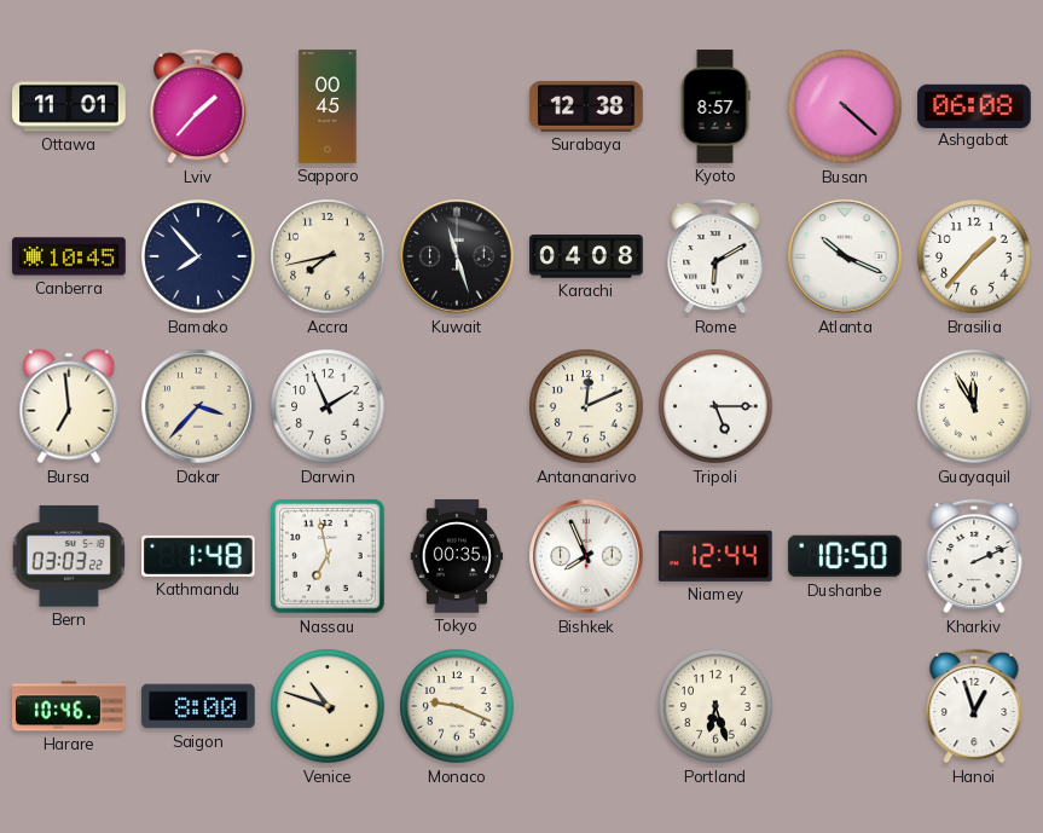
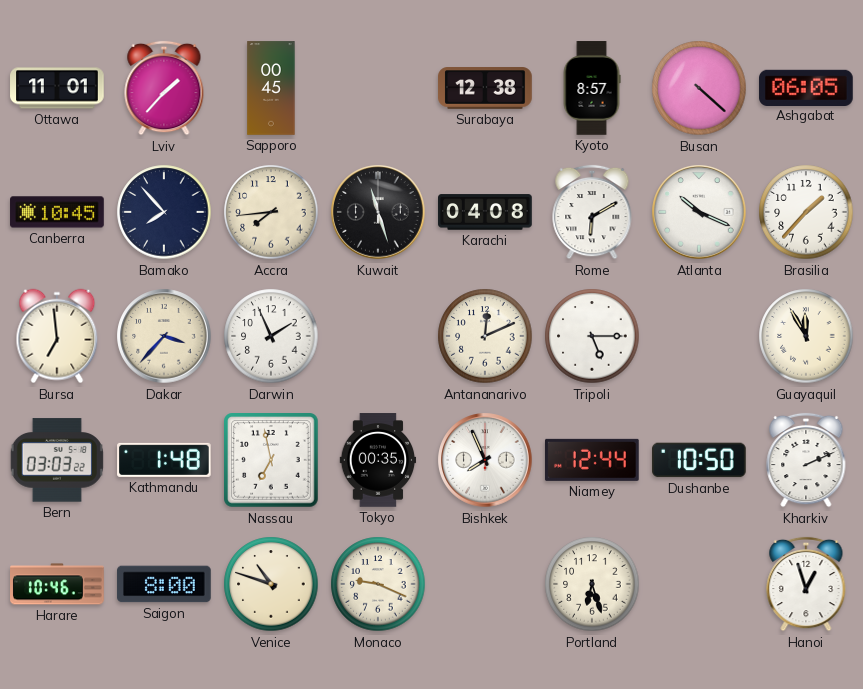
Ashgabat: 06:08 -> 06:05 (806, 87)
Accra: 7:43 -> 7:44 (271, 212)
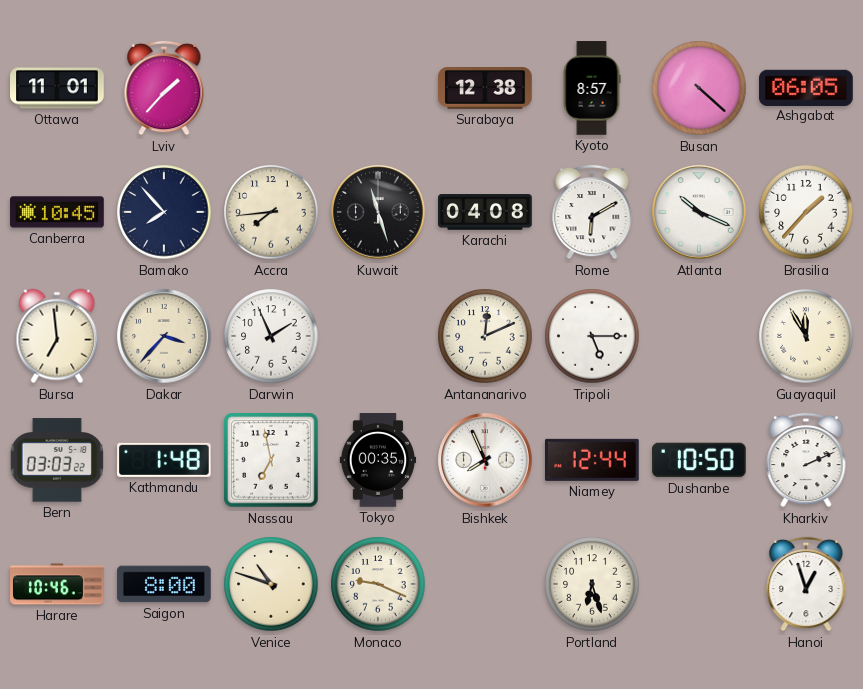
Sapporo: 00:45 -> none (271, 88)
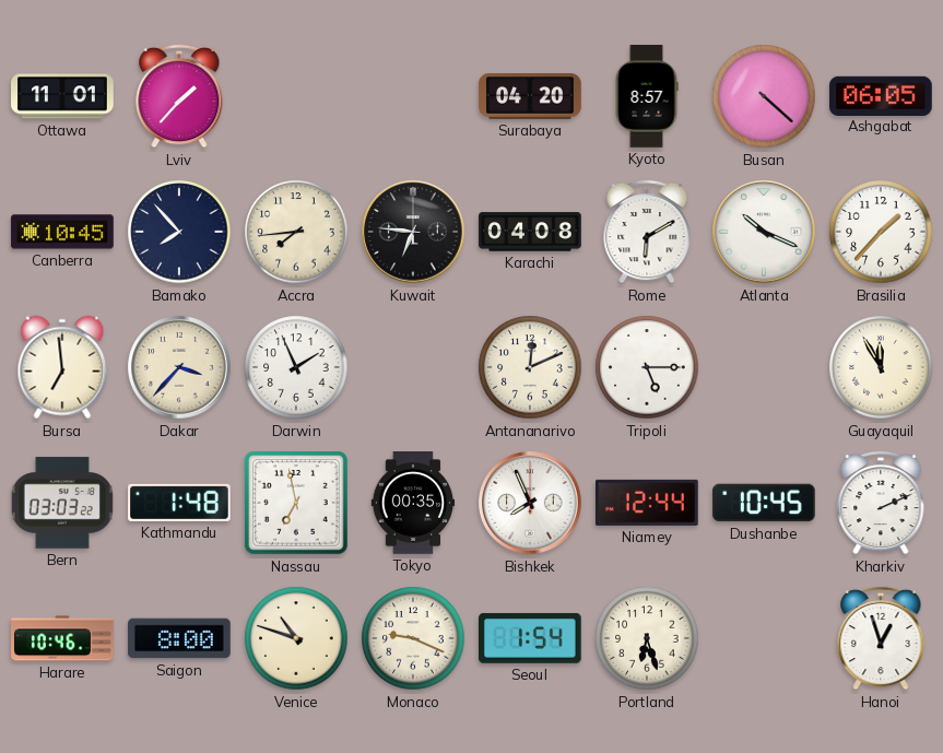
Surabaya: 12:38 -> 04:20 (530, 96)
Kuwait: 11:27 -> 6:46 (413, 232)
Dushanbe: 10:50 -> 10:45 (764, 503)
Seoul: none -> 1:54 (531, 638)
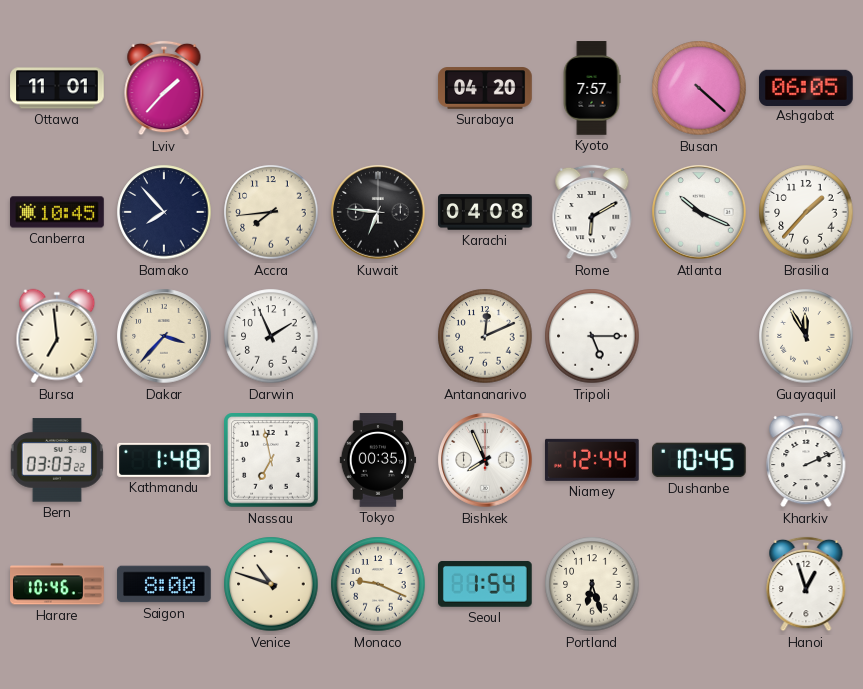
Kyoto: 8:57 -> 7:57 (592, 88)
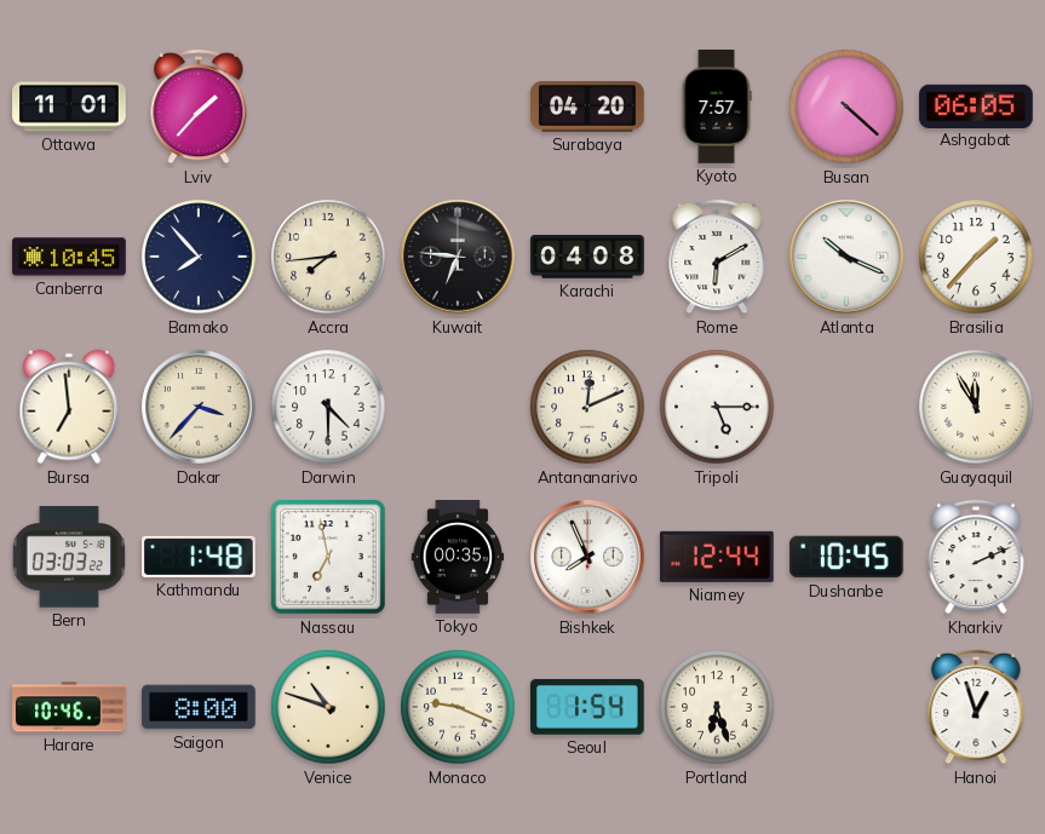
Darwin: 1:56 -> 4:30 (328, 407)
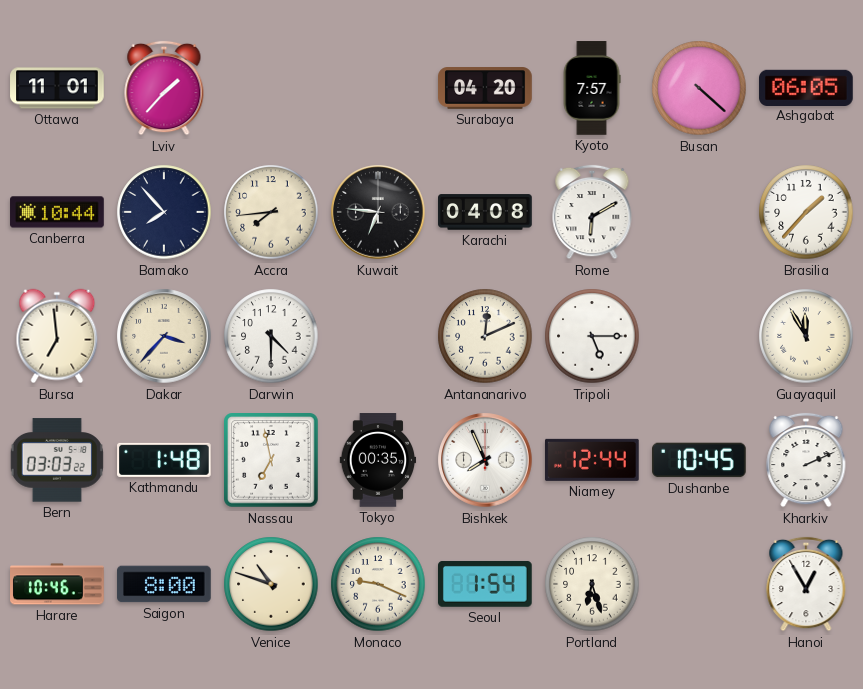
Canberra: 10:45 -> 10:44 (57, 212)
Atlanta: 10:19 -> none (846, 257)
Hanoi: 12:57 -> 12:55 (806, 584)
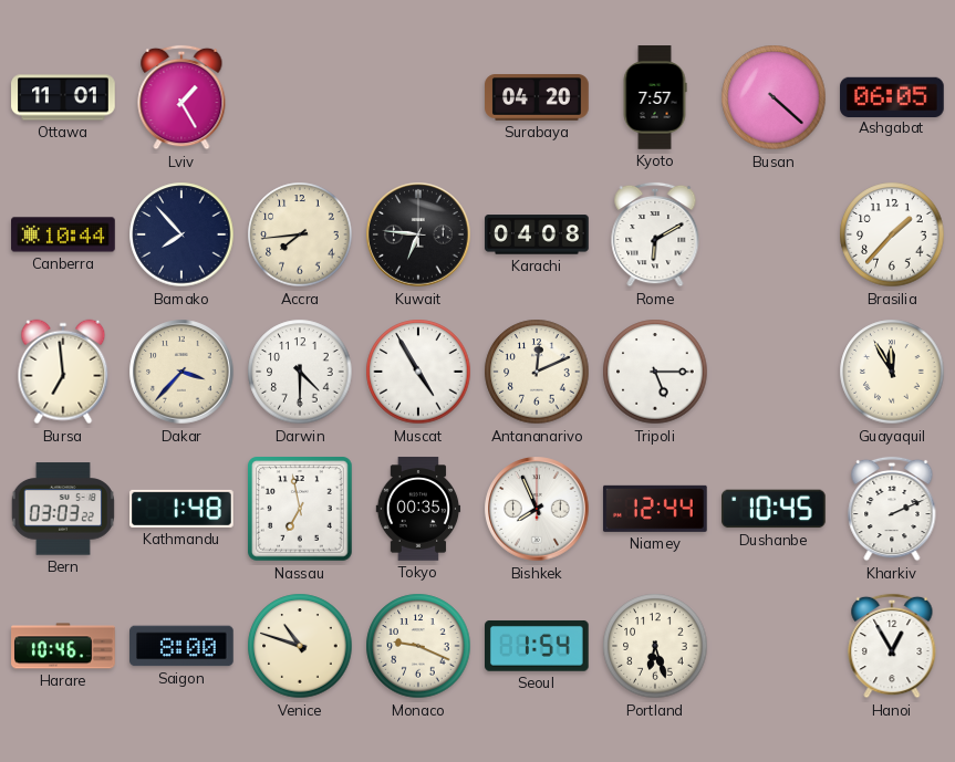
Lviv: 1:37 -> 1:25 (181, 97)
Muscat: none -> 4:55 (418, 372)
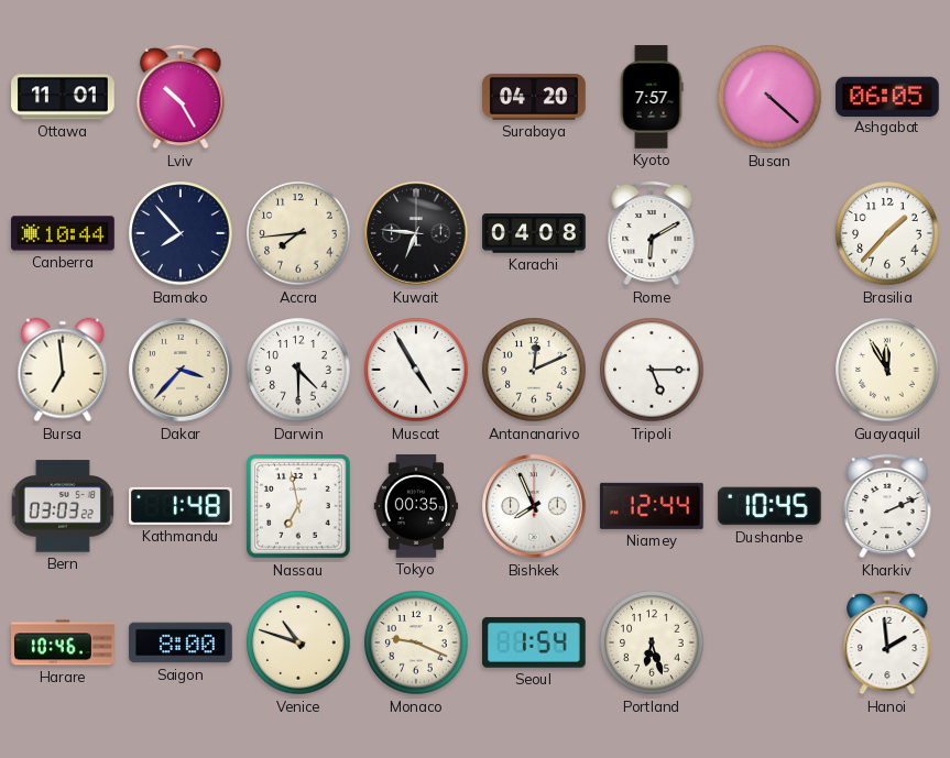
Lviv: 1:25 -> 10:25 (181, 97)
Hanoi: 12:55 -> 1:59 (887, 642)
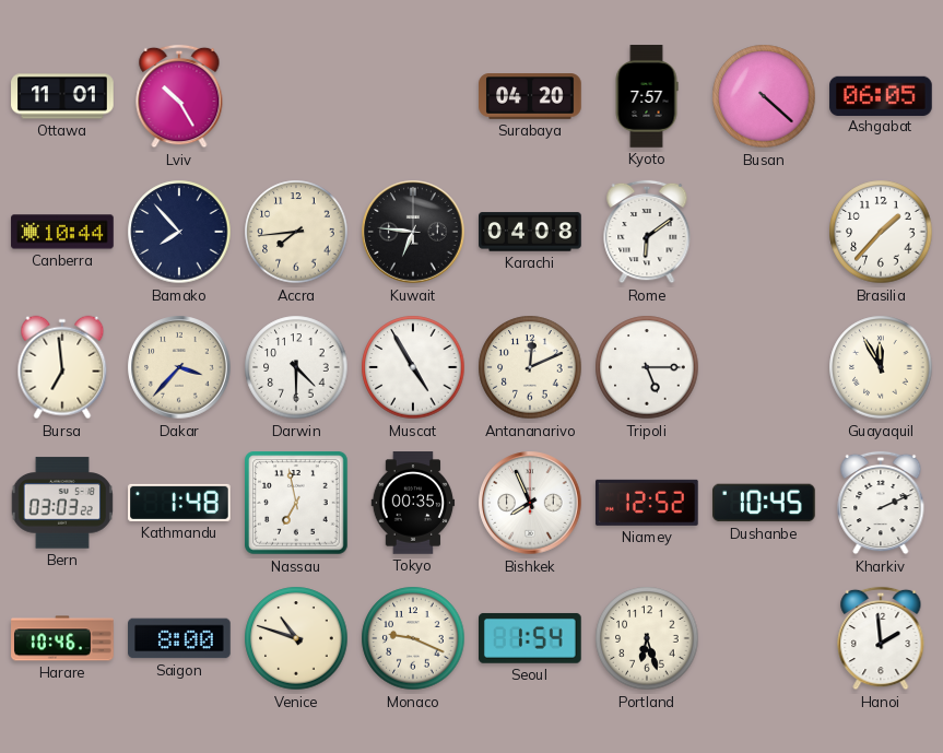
Rome: 6:10 -> 6:09 (647, 232)
Niamey: 12:44 -> 12:52 (647, 503)
